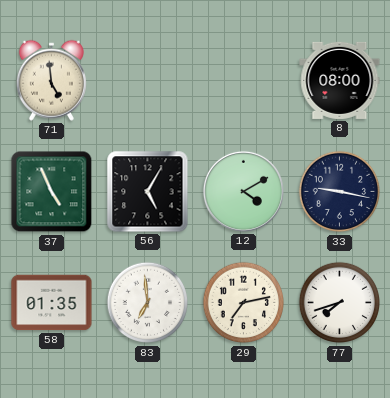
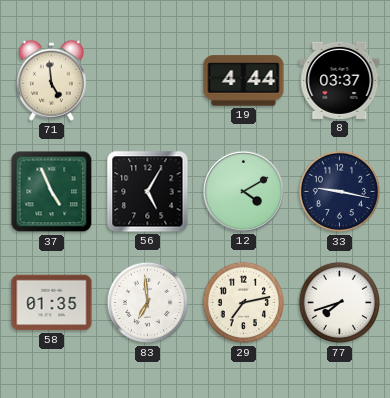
19: none -> 4:44 (244, 81)
8: 08:00 -> 03:37 (340, 80)
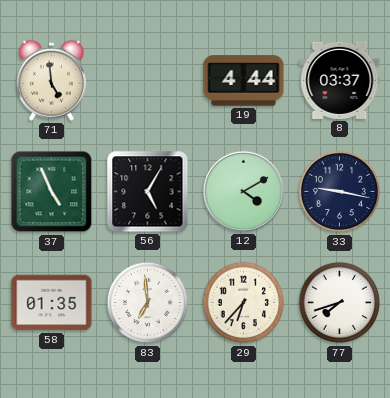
29: 7:13 -> 6:37 (244, 303)
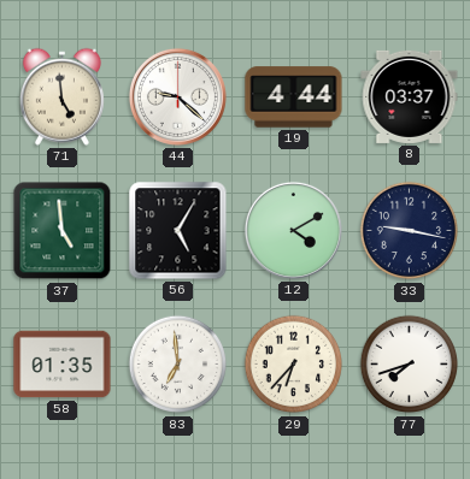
44: none -> 9:22 (177, 96)
37: 4:56 -> 4:59 (63, 231)
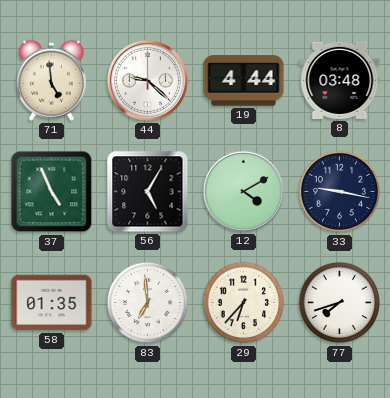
8: 03:37 -> 03:48 (340, 80)
37: 4:59 -> 4:56 (52, 192)
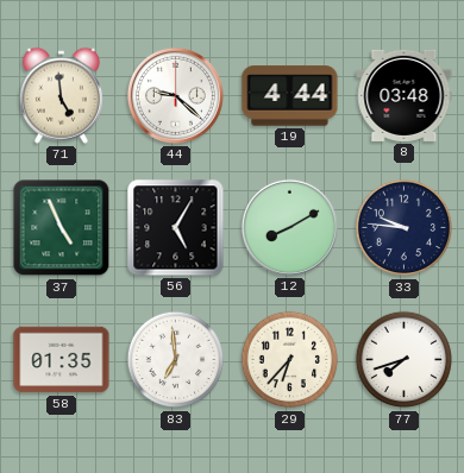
12: 4:10 -> 8:10 (289, 227)
33: 9:17 -> 9:46 (405, 228)
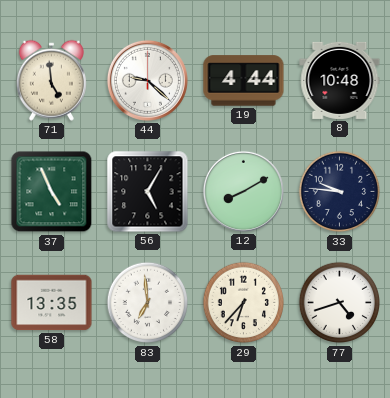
8: 03:48 -> 10:48 (340, 80)
58: 01:35 -> 13:35 (52, 303)
77: 7:42 -> 4:42 (340, 303)
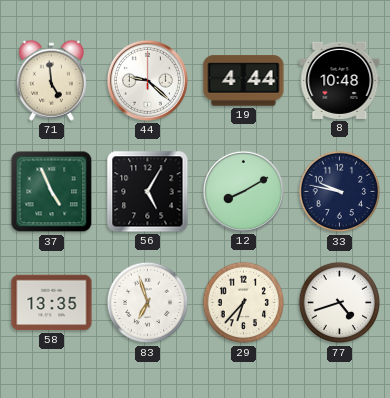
33: 9:46 -> 9:47 (340, 192)
83: 6:59 -> 6:57 (148, 303)
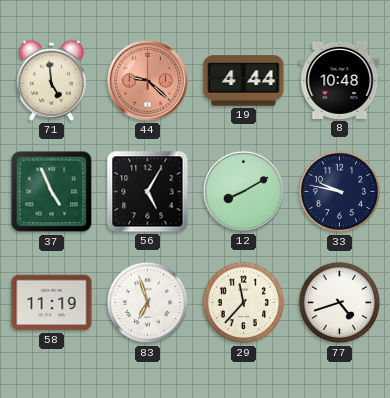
44 dial: white -> salmon (147, 80)
58: 13:35 -> 11:19 (52, 303)
29: 6:37 -> 11:37 (244, 303)
